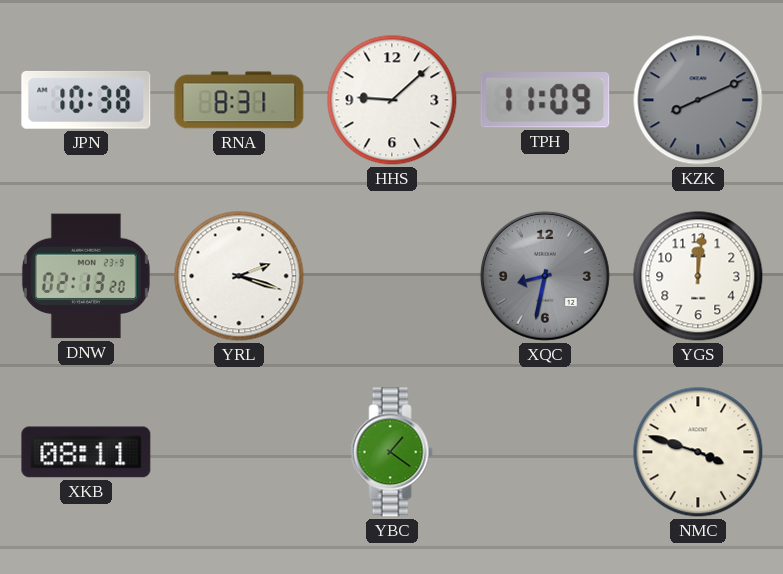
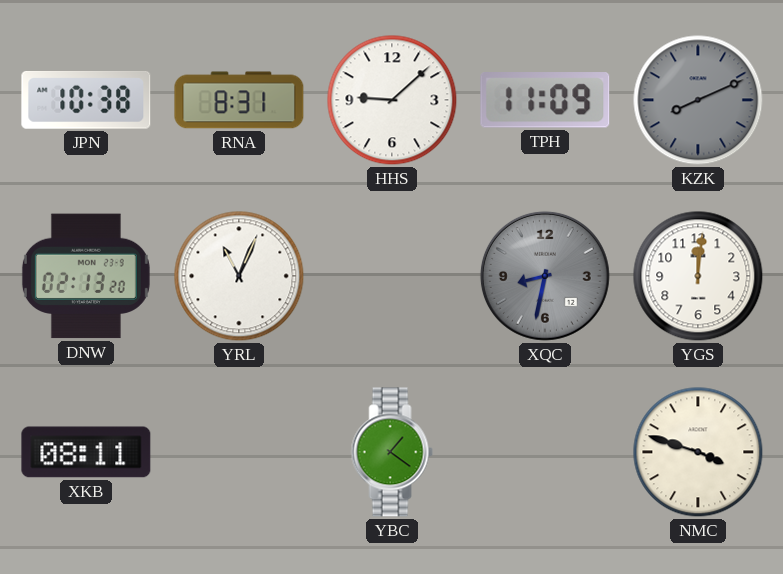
YRL: 2:18 -> 11:04 (239, 276)
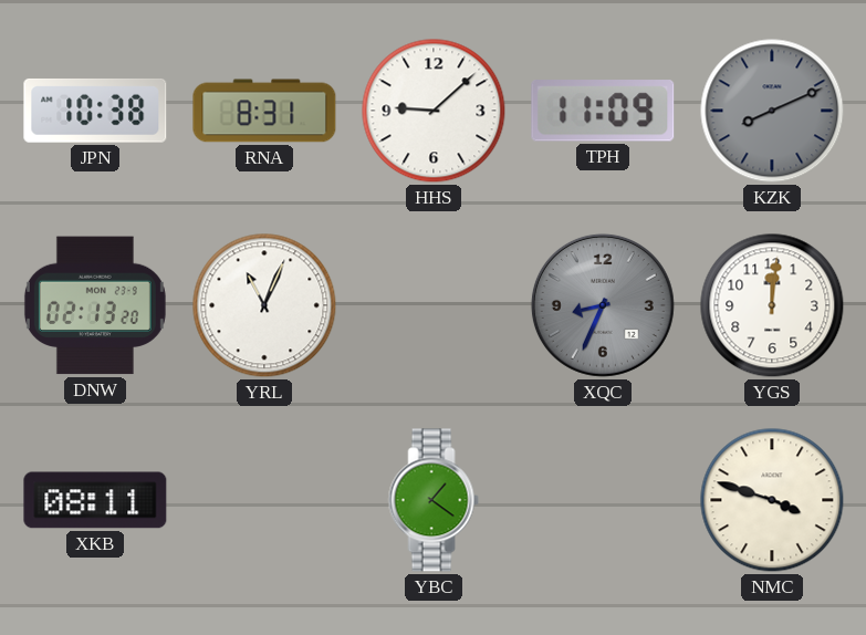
XQC: 8:32 -> 8:34 (603, 305)
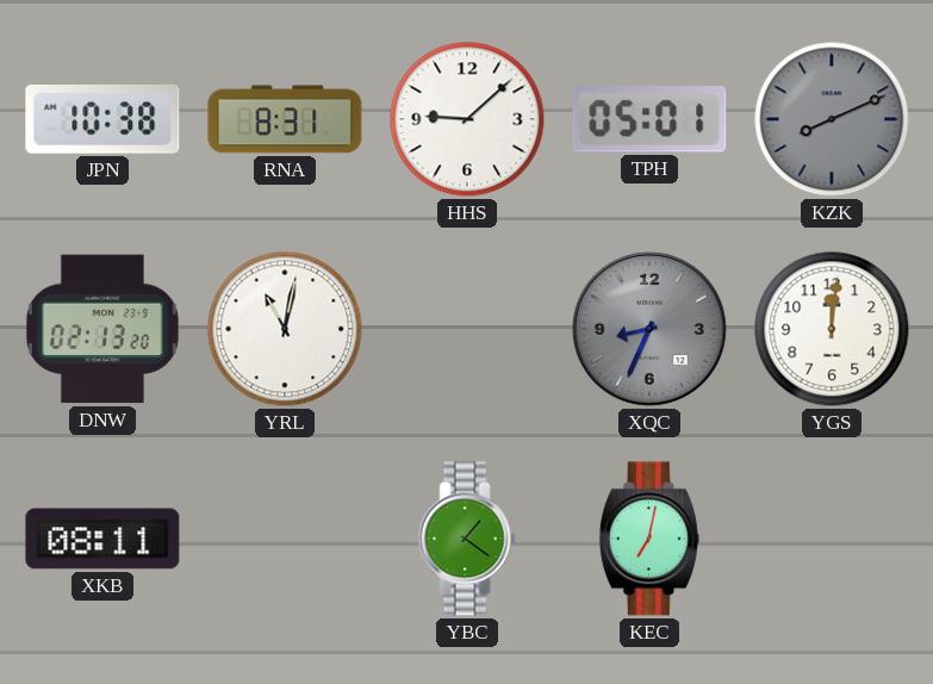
TPH: 11:09 -> 05:01 (649, 119)
YRL: 11:04 -> 11:02 (285, 329)
KEC: none -> 7:02 (649, 539)
NMC: 3:48 -> none (772, 500)
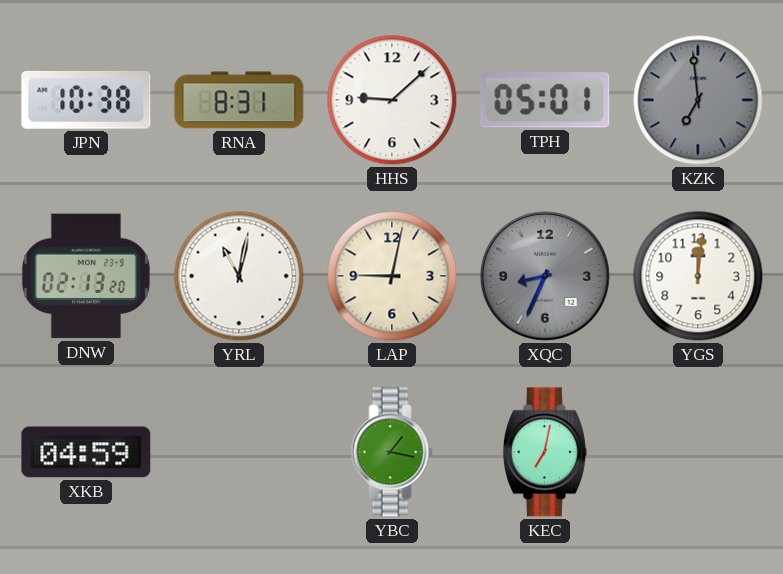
KZK: 8:11 -> 6:59 (698, 100)
LAP: none -> 9:02 (392, 276)
XKB: 08:11 -> 04:59 (86, 452)
YBC: 1:21 -> 1:17 (392, 452)
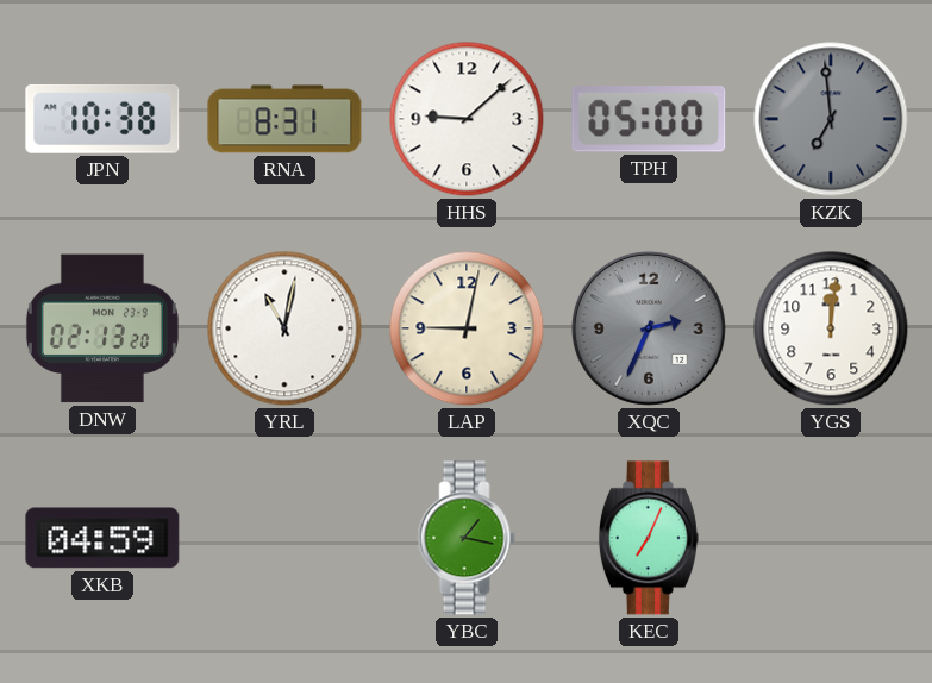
TPH: 05:01 -> 05:00 (649, 119)
XQC: 8:34 -> 2:34 (649, 328)
KEC: 7:02 -> 7:04 (649, 538)
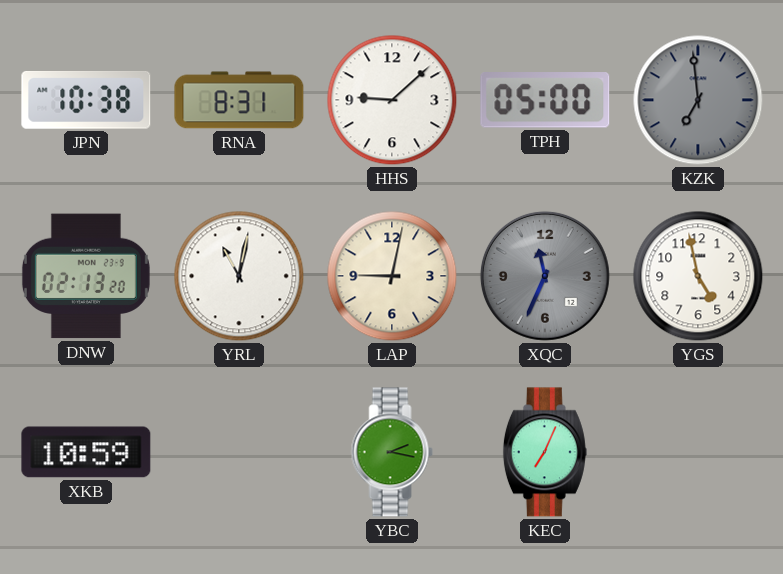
XQC: 2:34 -> 11:34 (545, 276)
YGS: 12:01 -> 4:58 (698, 276)
XKB: 04:59 -> 10:59 (86, 452)
YBC: 1:17 -> 2:17 (392, 452)
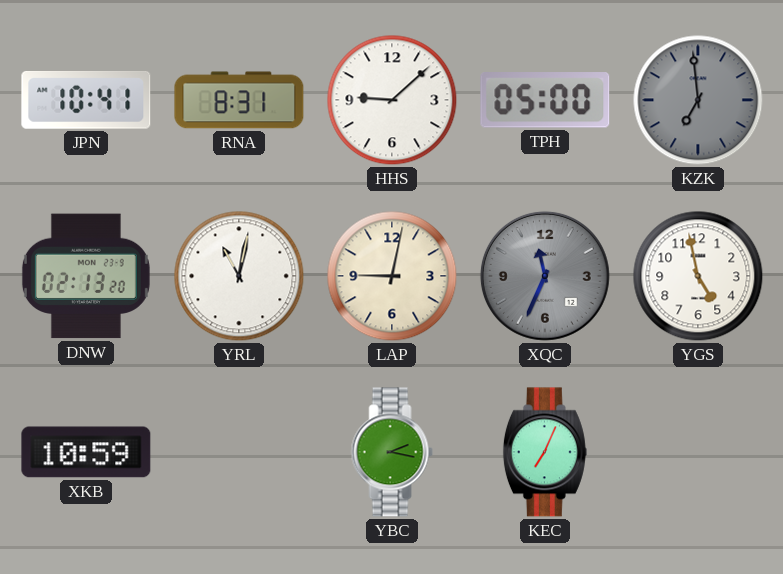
JPN: 10:38 -> 10:41 (86, 100)
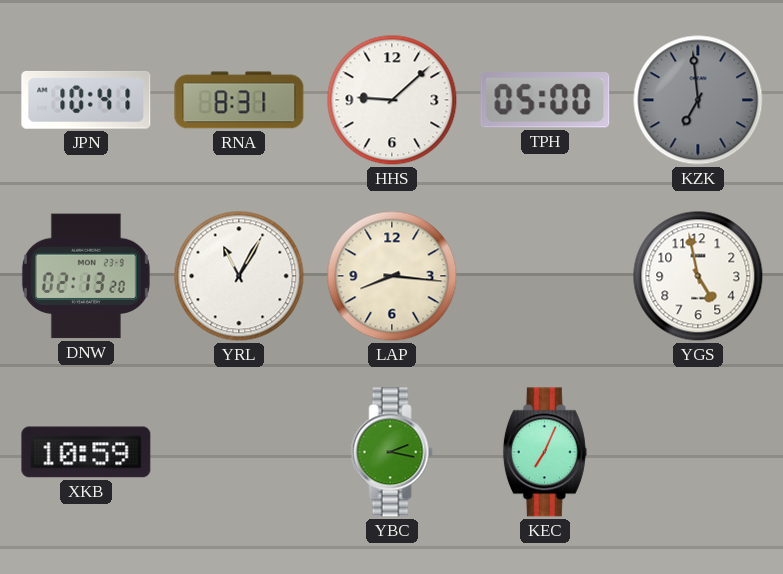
YRL: 11:02 -> 11:05 (239, 276)
LAP: 9:02 -> 8:16 (392, 276)
XQC: 11:34 -> none (545, 276)
